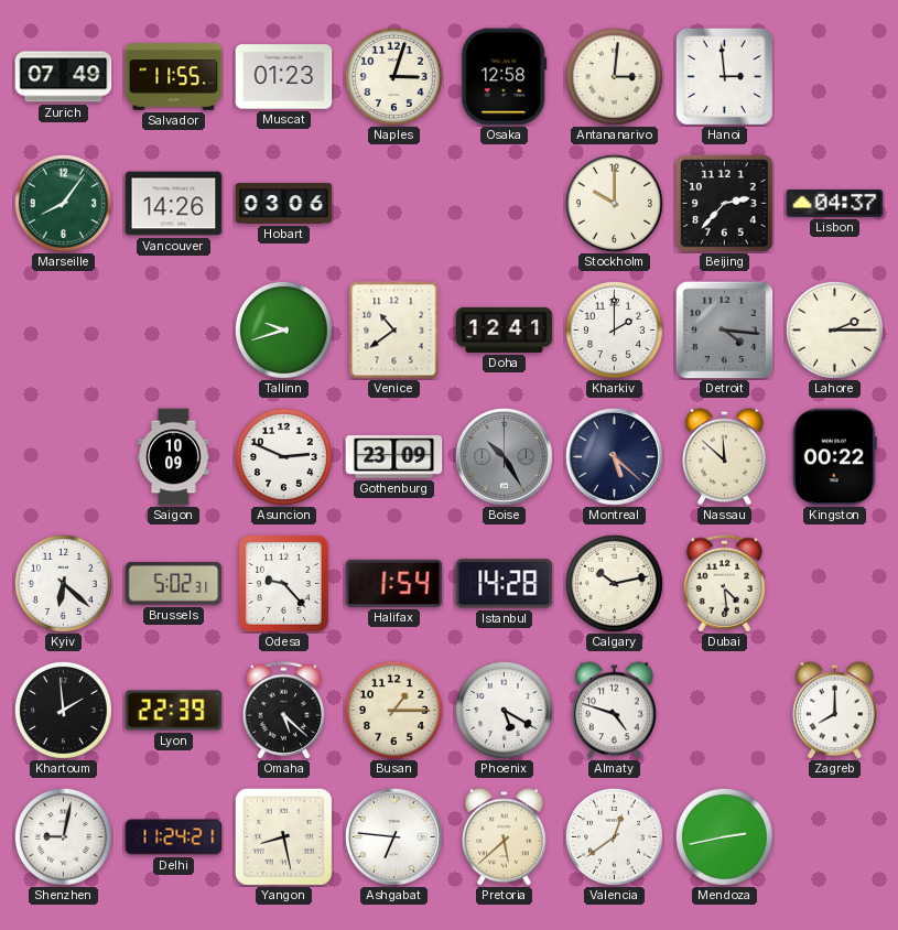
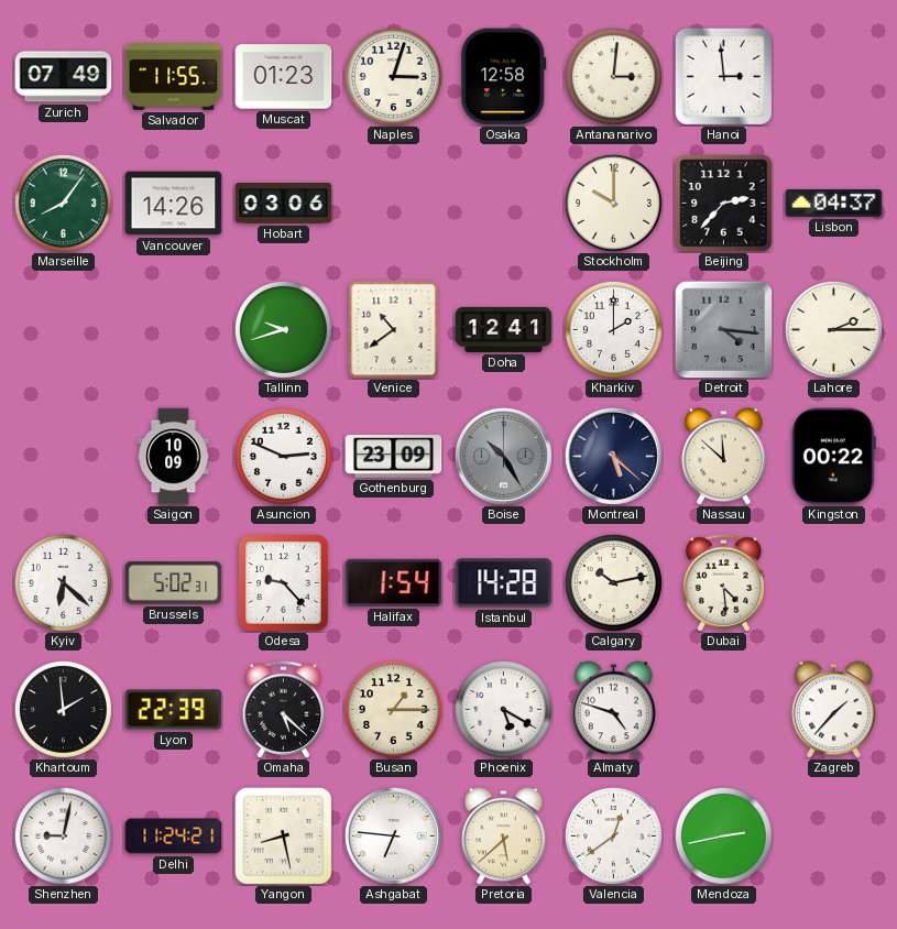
Zagreb: 8:00 -> 1:37 (834, 710)
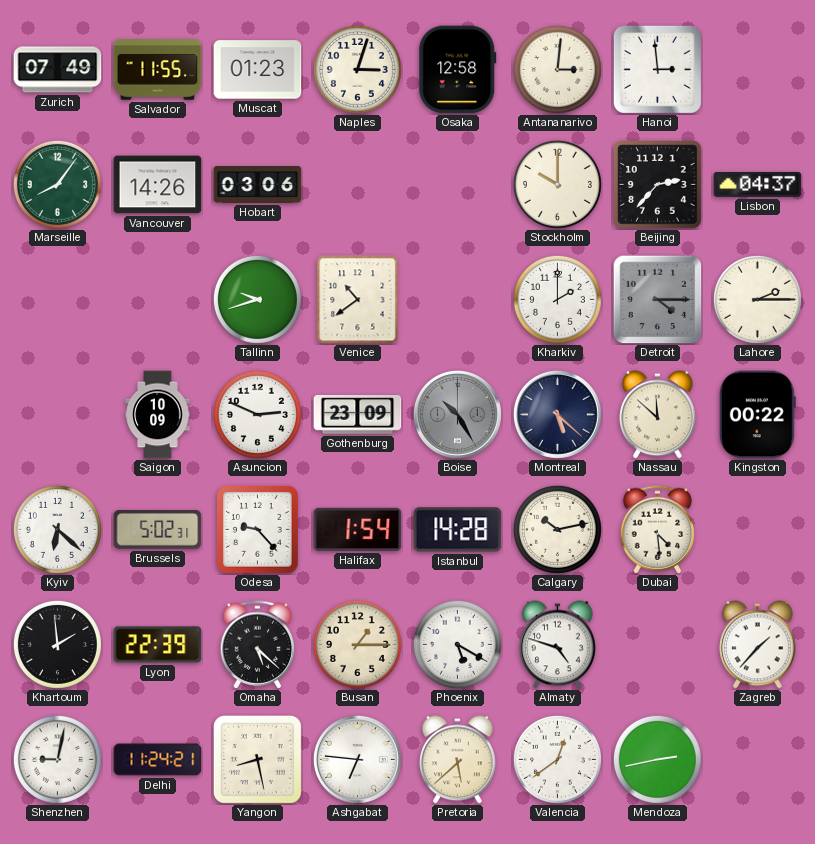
Doha: 12:41 -> none (504, 329)
Detroit: 4:16 -> 4:15 (657, 299)
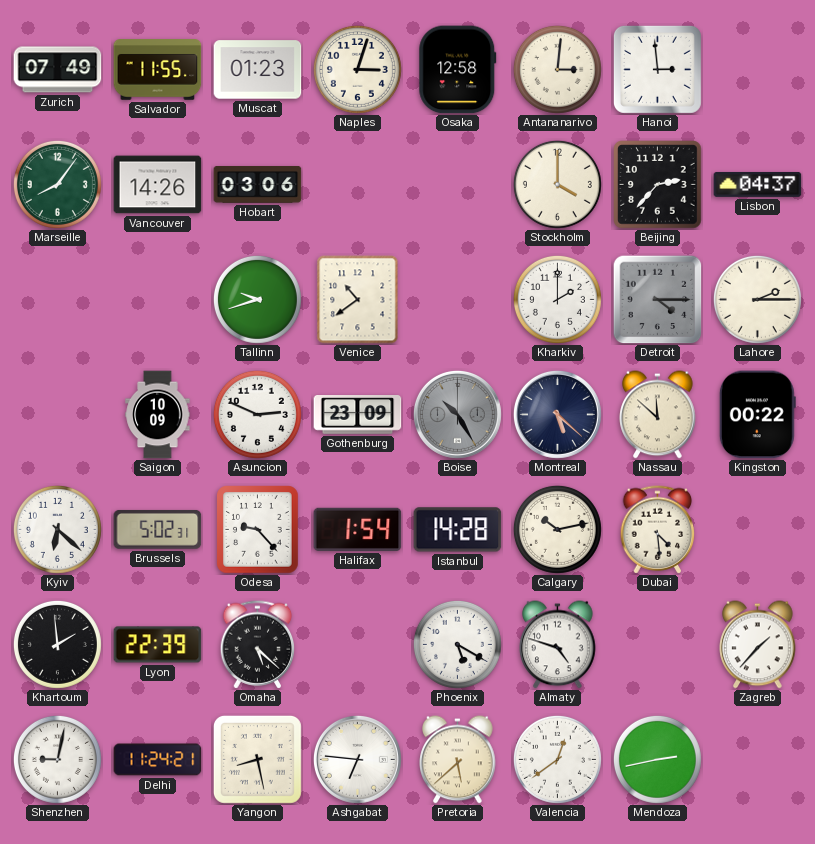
Stockholm: 10:00 -> 4:00 (557, 184)
Busan: 1:15 -> none (357, 644)
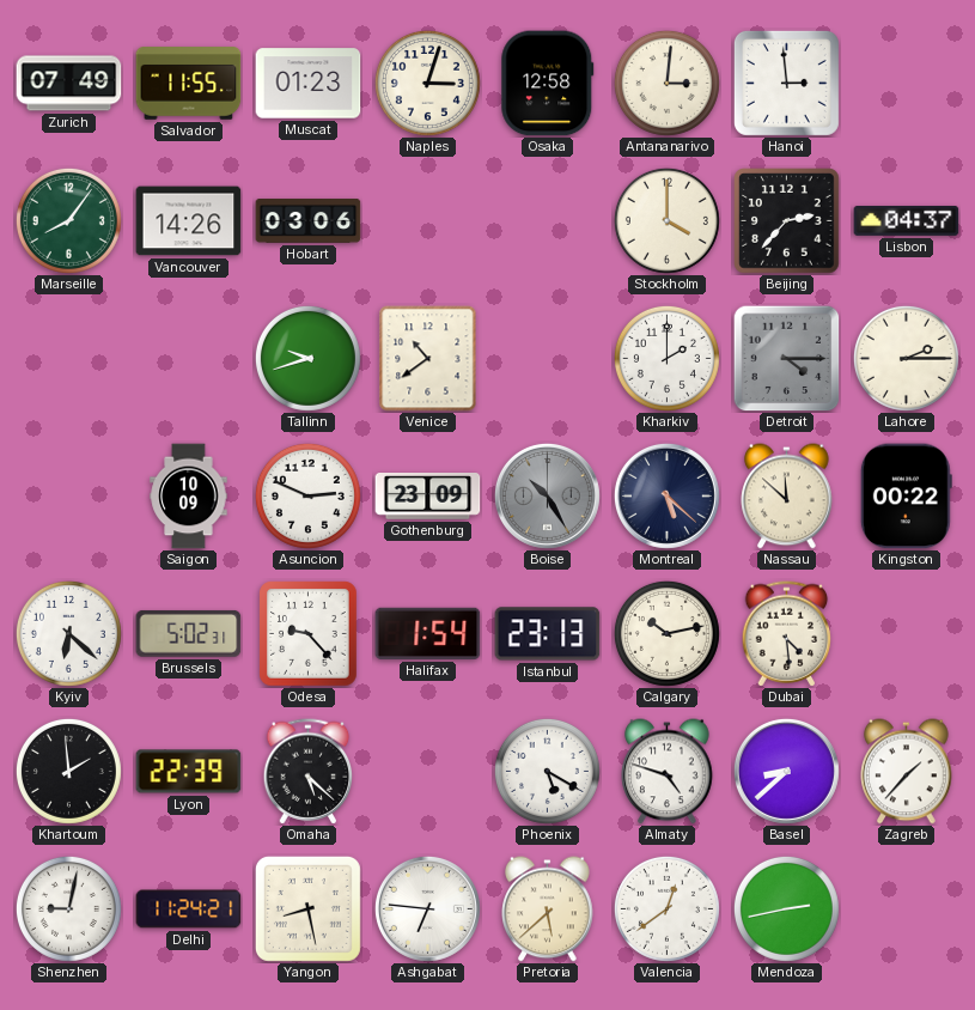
Istanbul: 14:28 -> 23:13 (548, 634)
Basel: none -> 8:38 (786, 771)
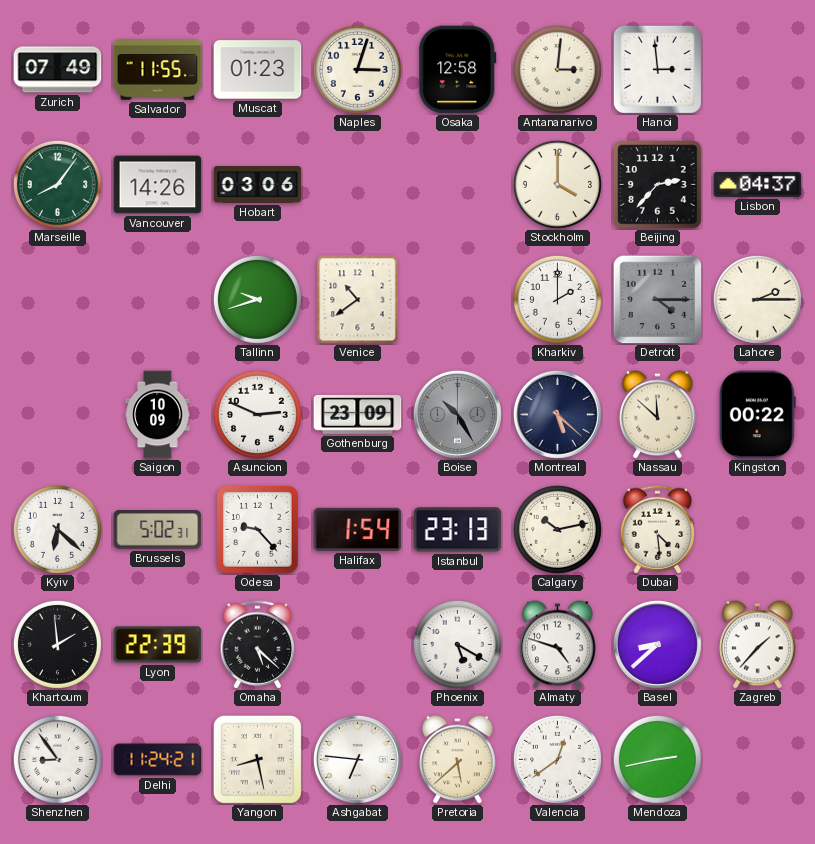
Shenzhen: 9:02 -> 8:54 (57, 759)
